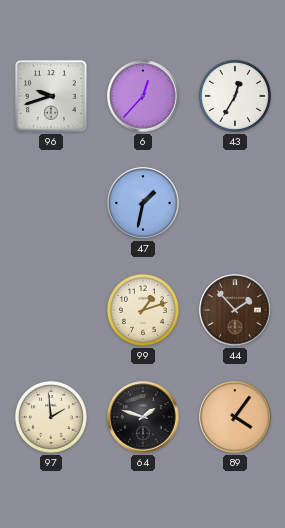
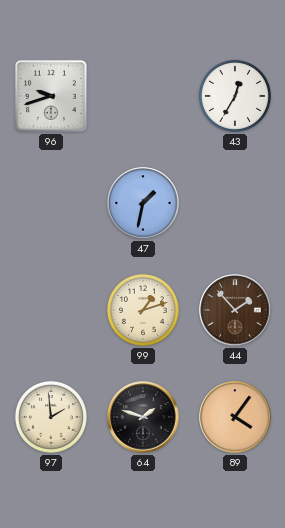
6: 12:37 -> none (143, 96)
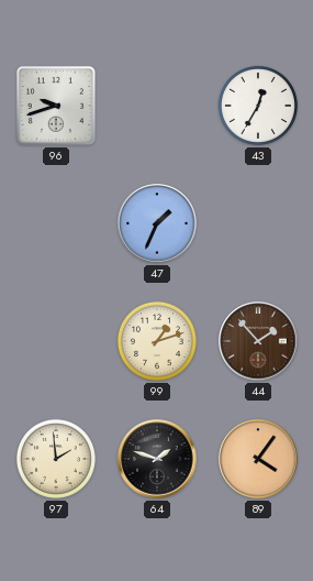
47: 1:32 -> 1:34 (157, 223)
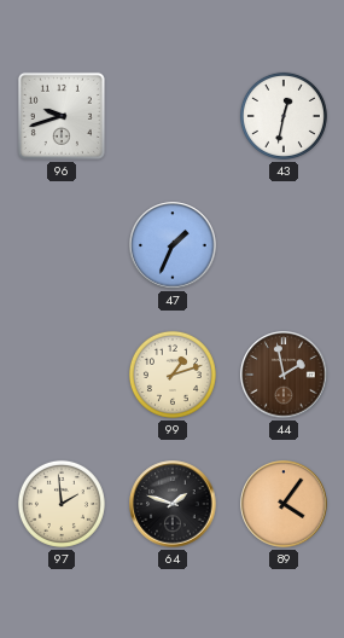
43: 12:35 -> 12:32 (284, 116)
44: 1:53 -> 1:58 (284, 375)
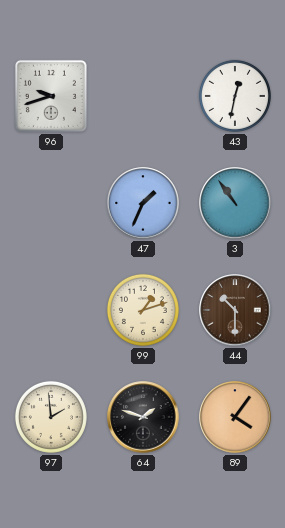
3: none -> 10:54 (235, 203)
44: 1:58 -> 10:30 (235, 310)
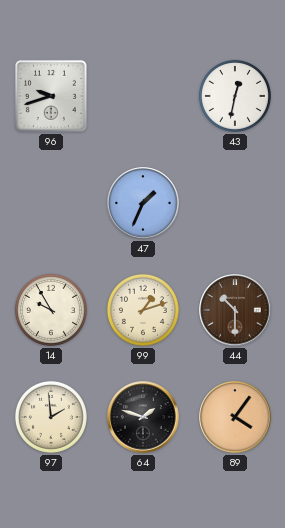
3: 10:54 -> none (235, 203)
14: none -> 9:55 (51, 310)
